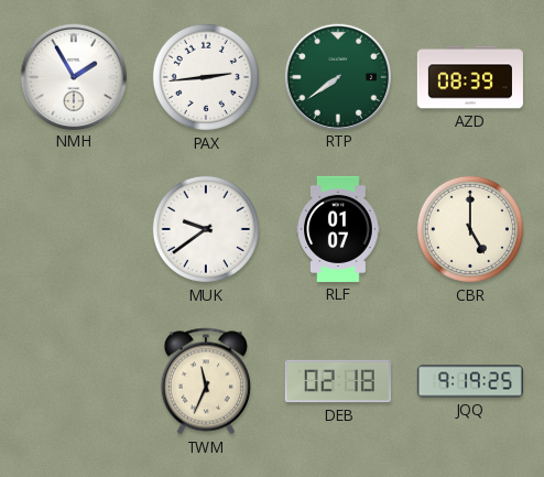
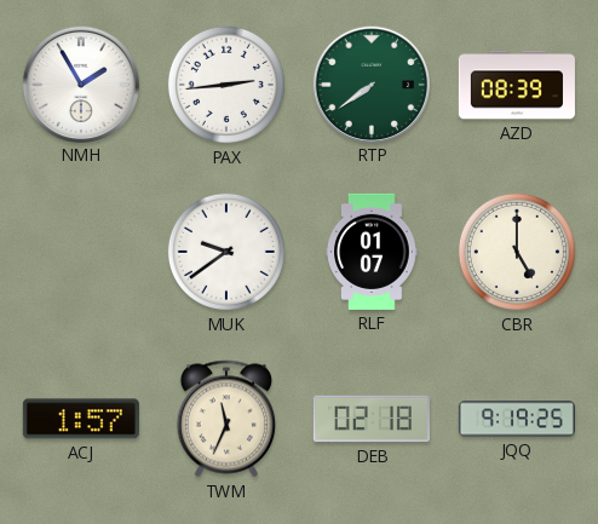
ACJ: none -> 1:57 (81, 419)
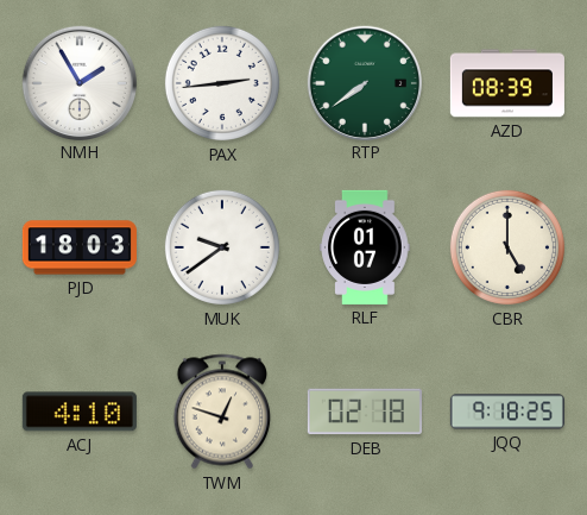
PJD: none -> 18:03 (80, 247)
ACJ: 1:57 -> 4:10 (80, 412)
TWM: 11:34 -> 12:48 (221, 412)
JQQ: 9:19 -> 9:18 (507, 412)
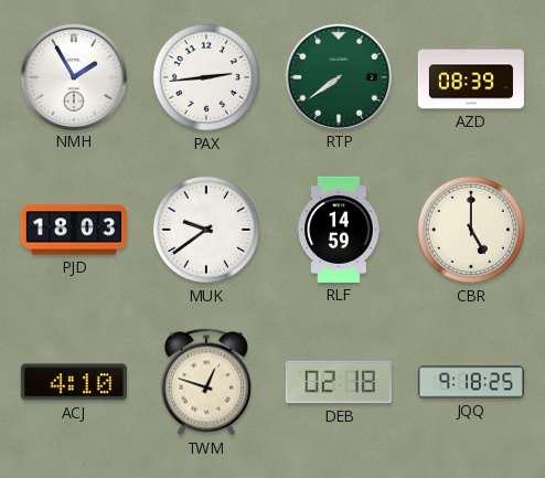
RLF: 01:07 -> 14:59 (339, 230)
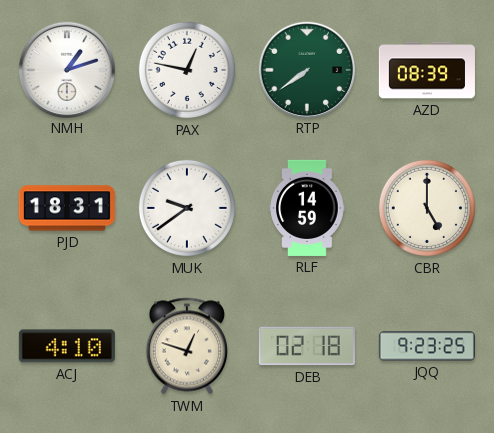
NMH: 1:55 -> 1:12 (66, 69)
PAX: 2:44 -> 12:47 (187, 70)
PJD: 18:03 -> 18:31 (67, 208)
JQQ: 9:18 -> 9:23 (427, 346)
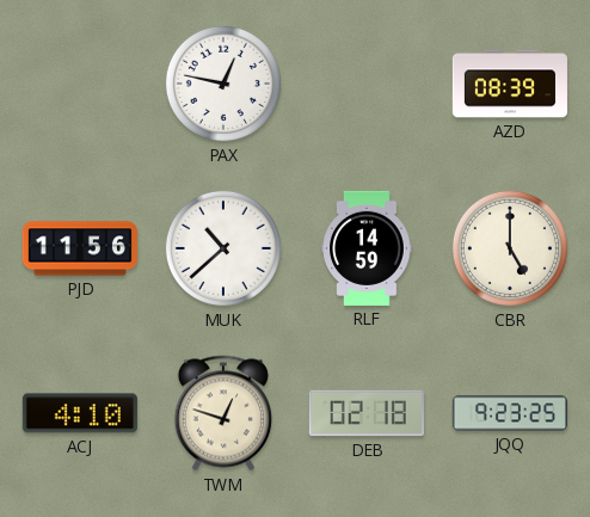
NMH: 1:12 -> none (66, 69)
RTP: 7:39 -> none (306, 69)
PJD: 18:31 -> 11:56 (80, 248)
MUK: 9:39 -> 10:38 (223, 248)
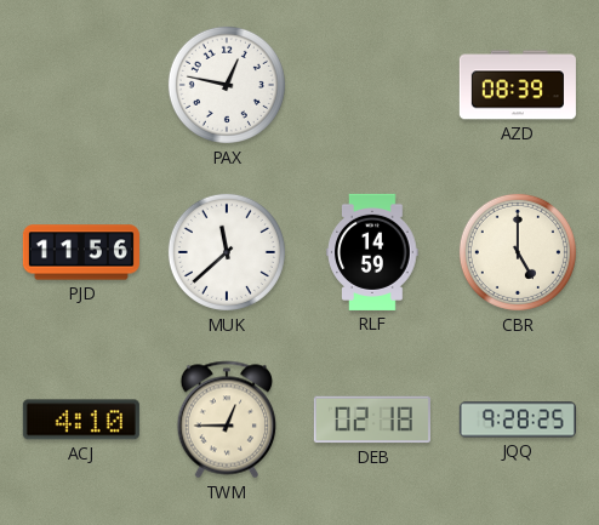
MUK: 10:38 -> 11:38 (227, 252)
TWM: 12:48 -> 12:45 (226, 420)
JQQ: 9:23 -> 9:28 (518, 420)
